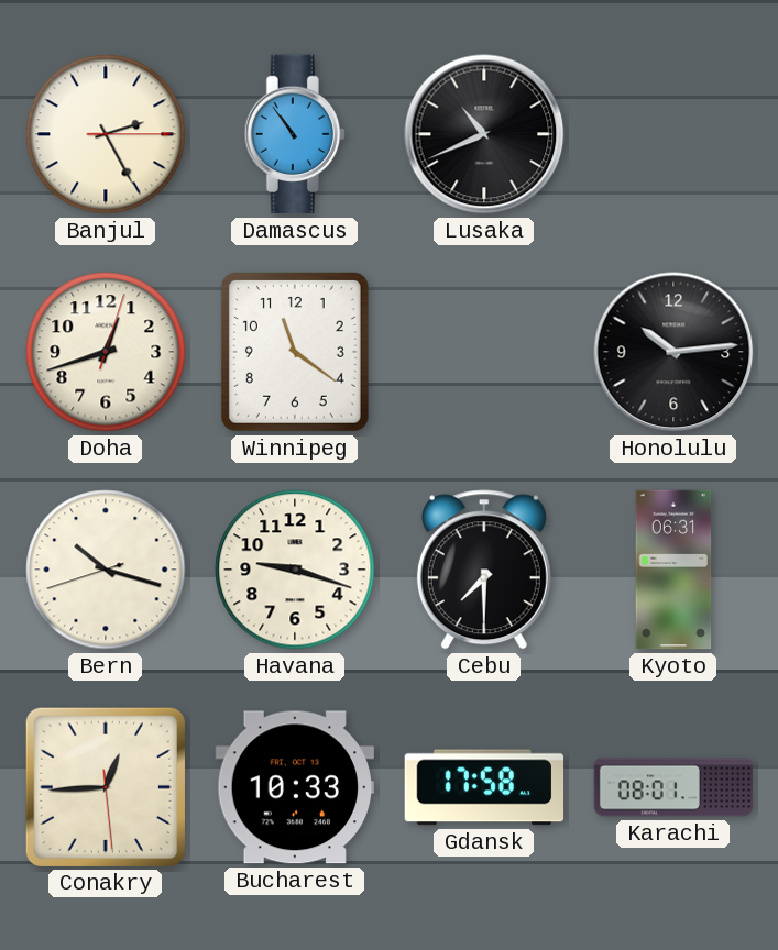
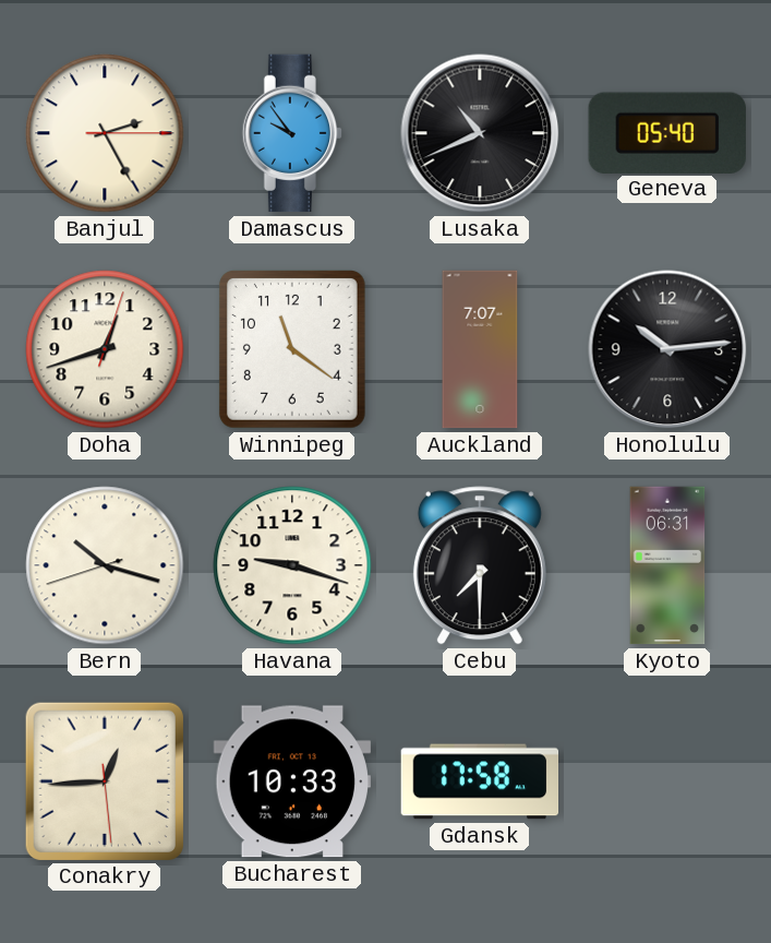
Damascus: 10:54 -> 9:54 (291, 133)
Geneva: none -> 05:40 (667, 132)
Auckland: none -> 7:07 (480, 349)
Karachi: 08:01 -> none (673, 787)
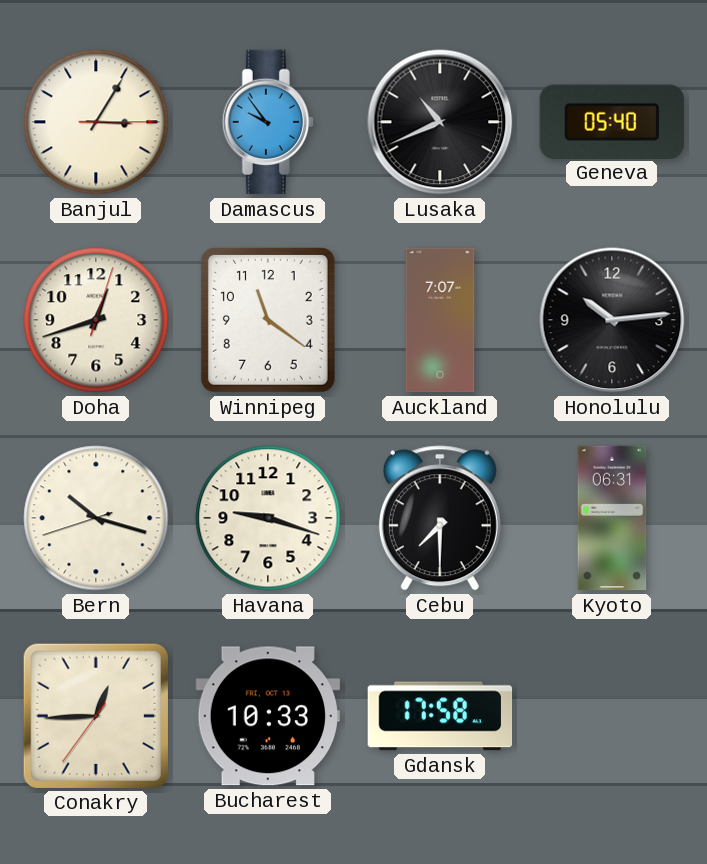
Banjul: 2:25 -> 3:05 (96, 122)
Conakry: 12:44:29 -> 12:44:36 (96, 716)
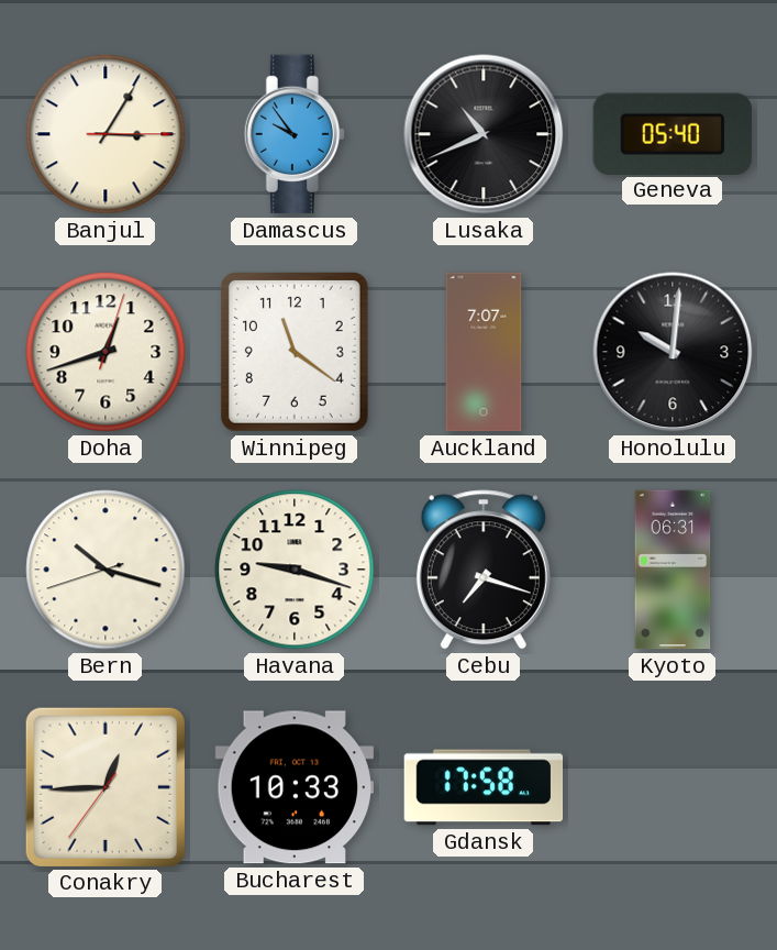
Honolulu: 10:14 -> 10:01 (673, 352)
Cebu: 7:30 -> 7:18 (484, 570)
